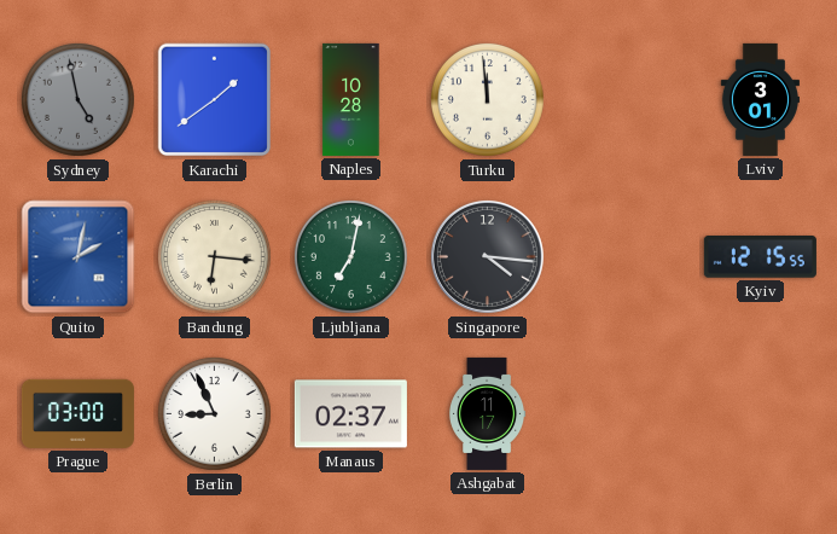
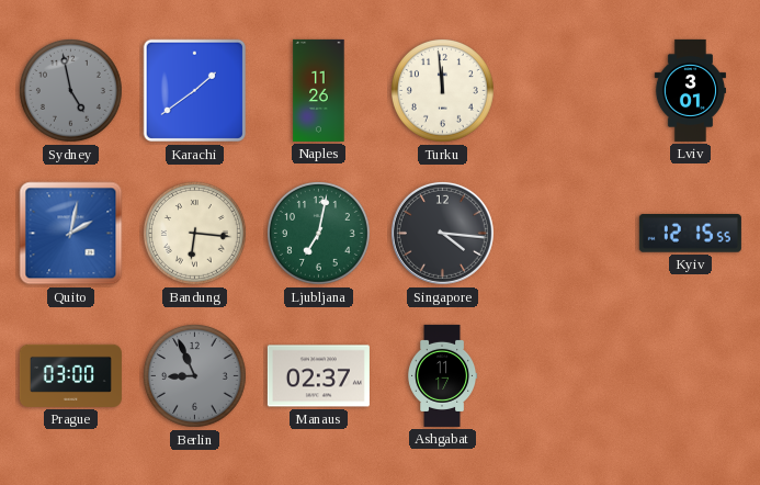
Naples: 10:28 -> 11:26 (319, 90)
Berlin dial: white -> grey (194, 375)
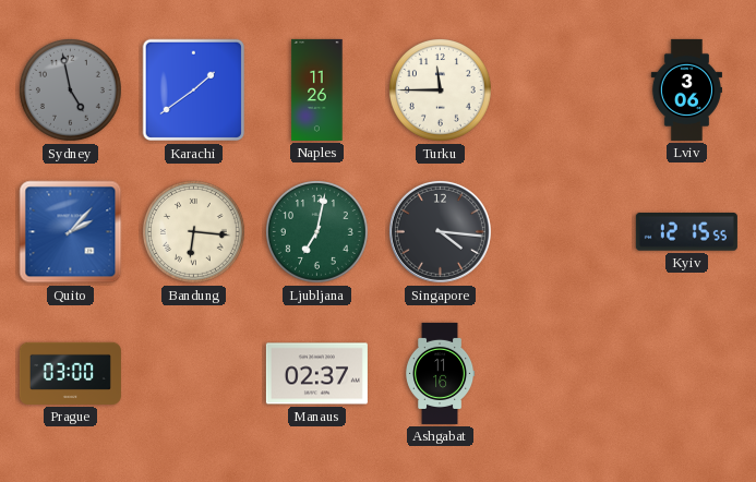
Turku: 11:59 -> 11:45 (440, 89)
Lviv: 3:01 -> 3:06 (686, 89)
Quito: 2:02 -> 2:07 (71, 232)
Berlin: 8:56 -> none (194, 375)
Ashgabat: 11:17 -> 11:16 (441, 373)
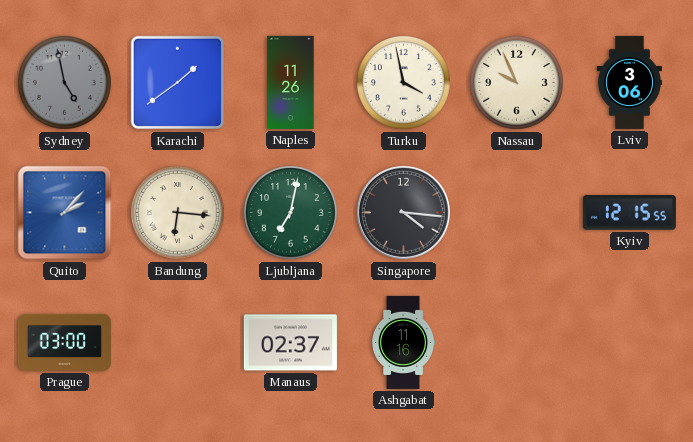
Turku: 11:45 -> 3:58 (403, 82)
Nassau: none -> 9:56 (516, 82)
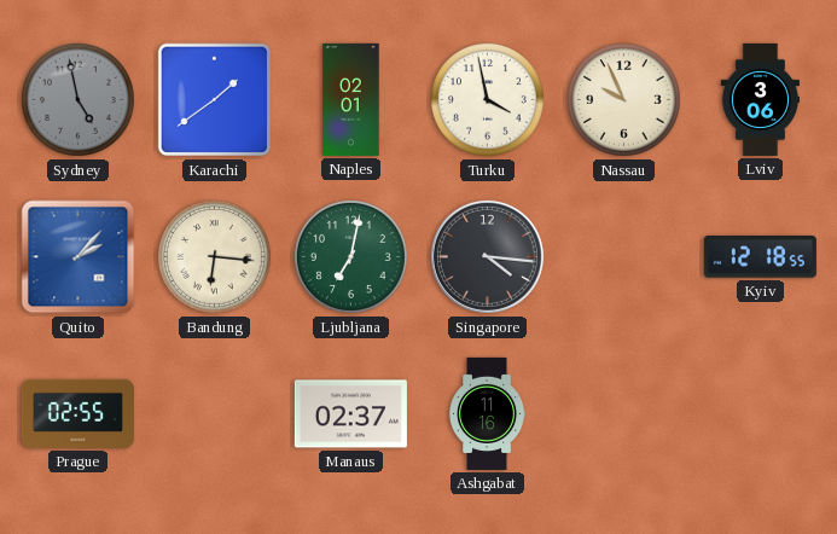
Naples: 11:26 -> 02:01 (351, 99)
Kyiv: 12:15 -> 12:18 (760, 257)
Prague: 03:00 -> 02:55 (77, 413)
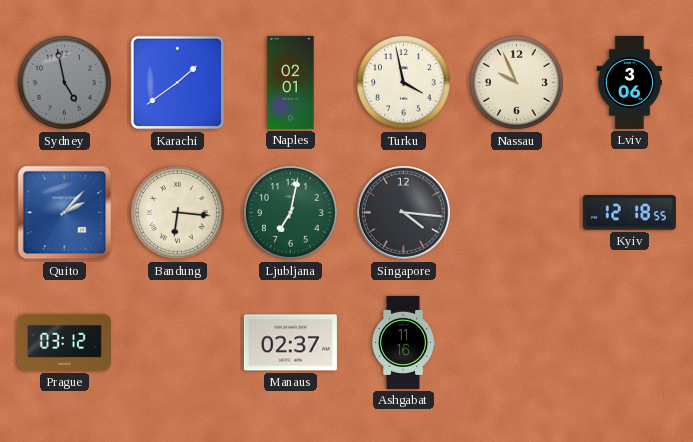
Prague: 02:55 -> 03:12 (64, 342)
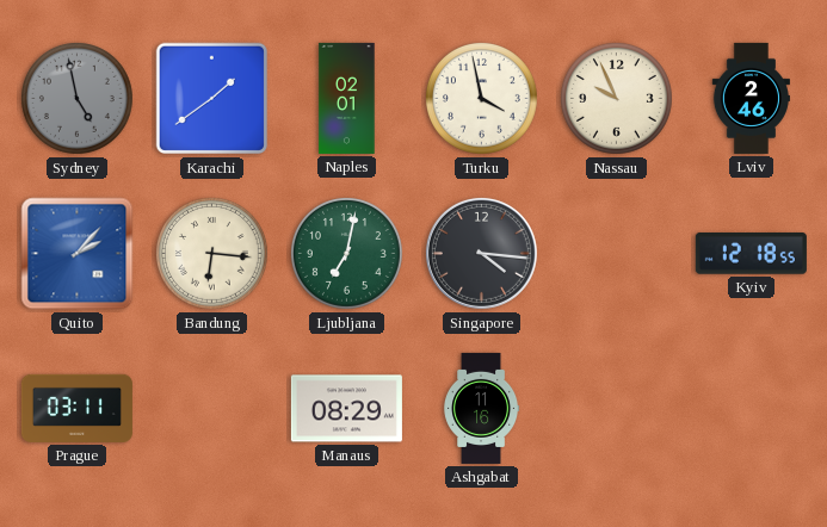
Lviv: 3:06 -> 2:46 (751, 98)
Prague: 03:12 -> 03:11 (76, 408)
Manaus: 02:37 -> 08:29 (346, 409)
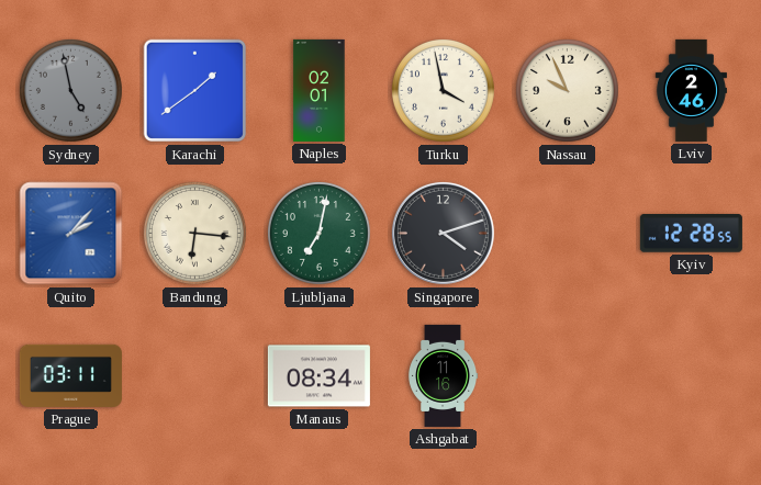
Singapore: 4:16 -> 4:12 (443, 233)
Kyiv: 12:18 -> 12:28 (691, 234)
Manaus: 08:29 -> 08:34 (318, 376)
